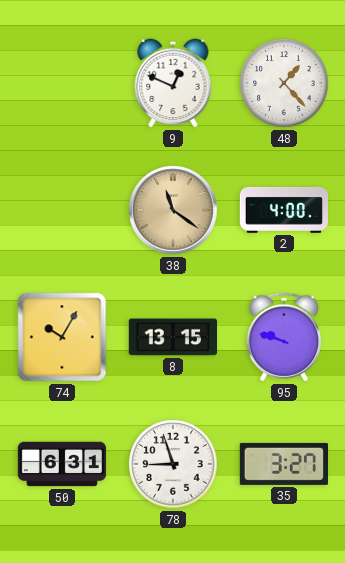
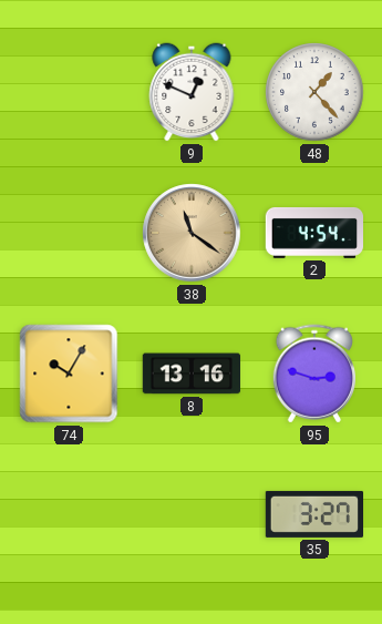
2: 4:00 -> 4:54 (313, 233)
8: 13:15 -> 13:16 (190, 374)
95: 9:48 -> 2:48 (313, 374)
50: 6:31 -> none (62, 464)
78: 8:57 -> none (173, 464)
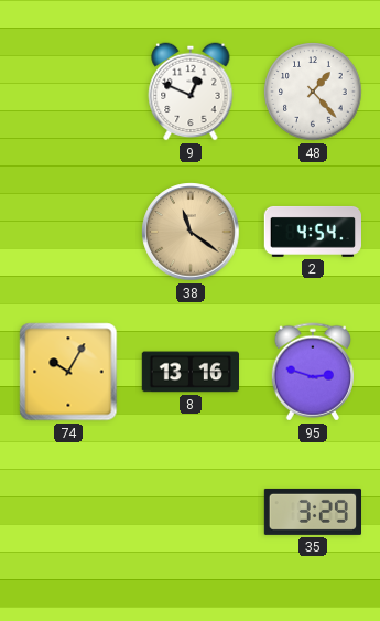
35: 3:27 -> 3:29 (312, 512)
